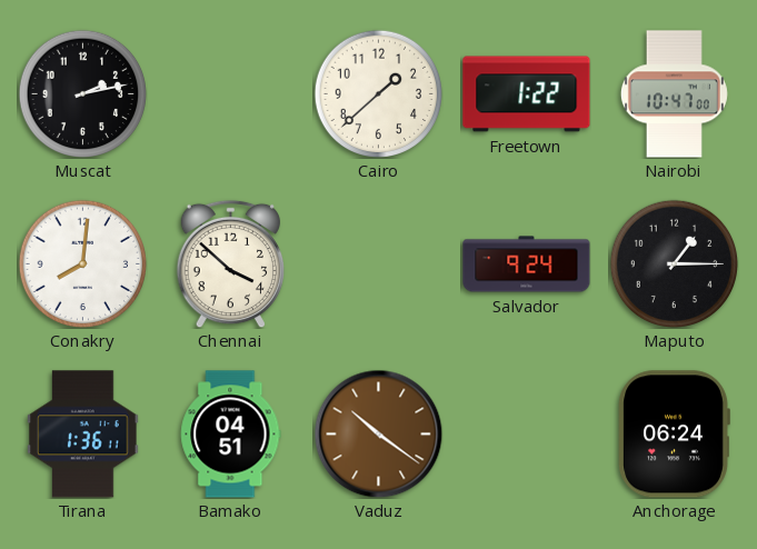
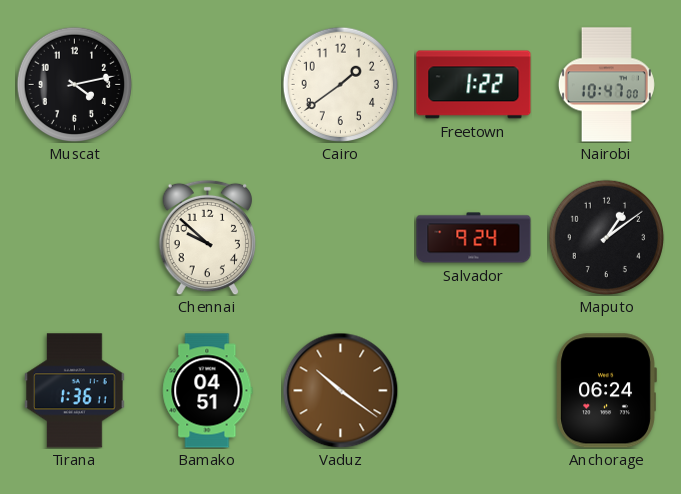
Muscat: 2:13 -> 4:13 (74, 84)
Cairo: 1:38 -> 1:39 (340, 84)
Conakry: 8:01 -> none (82, 263)
Chennai: 3:52 -> 9:52 (207, 237)
Maputo: 1:15 -> 1:09 (606, 237)
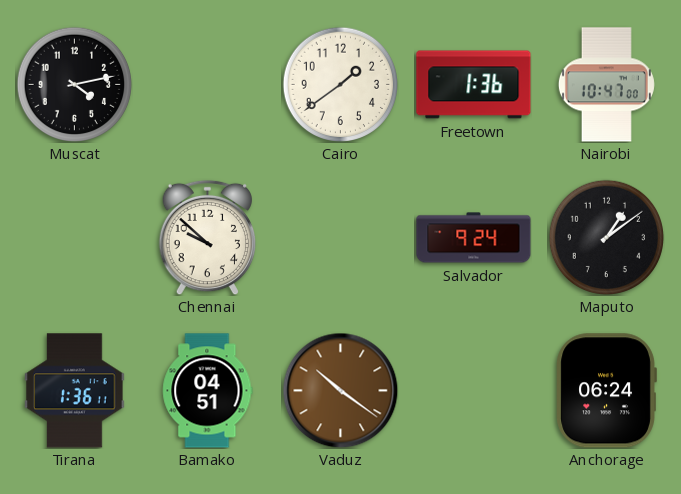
Freetown: 1:22 -> 1:36 (474, 85)
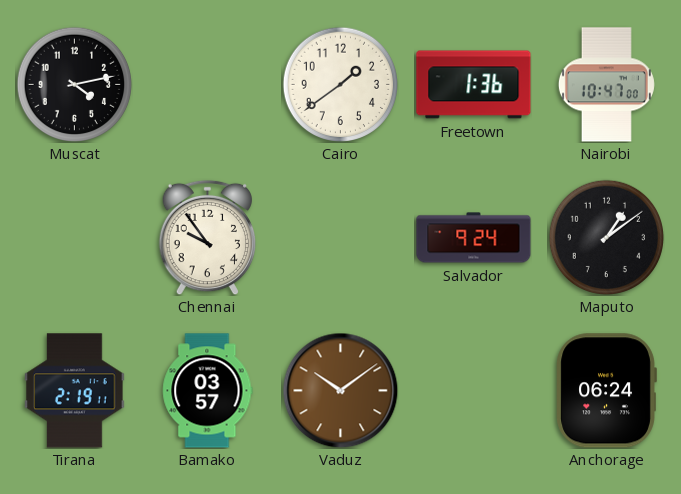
Chennai: 9:52 -> 9:54 (207, 237)
Tirana: 1:36 -> 2:19 (75, 391)
Bamako: 04:51 -> 03:57 (208, 391)
Vaduz: 10:21 -> 10:09 (340, 390)
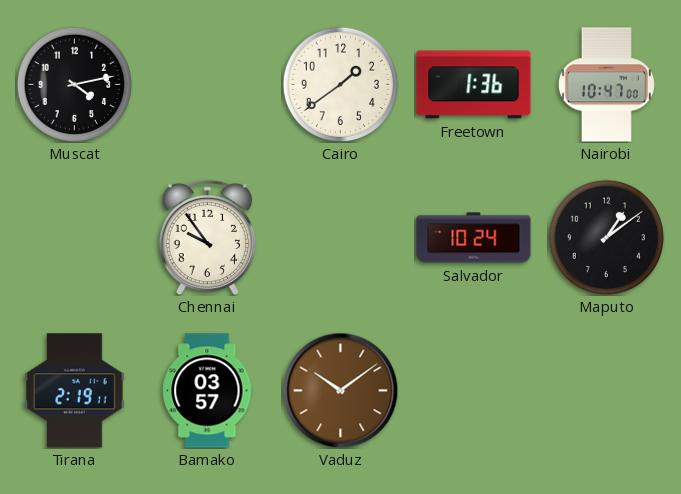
Salvador: 9:24 -> 10:24 (474, 238)
Anchorage: 06:24 -> none (606, 391)
